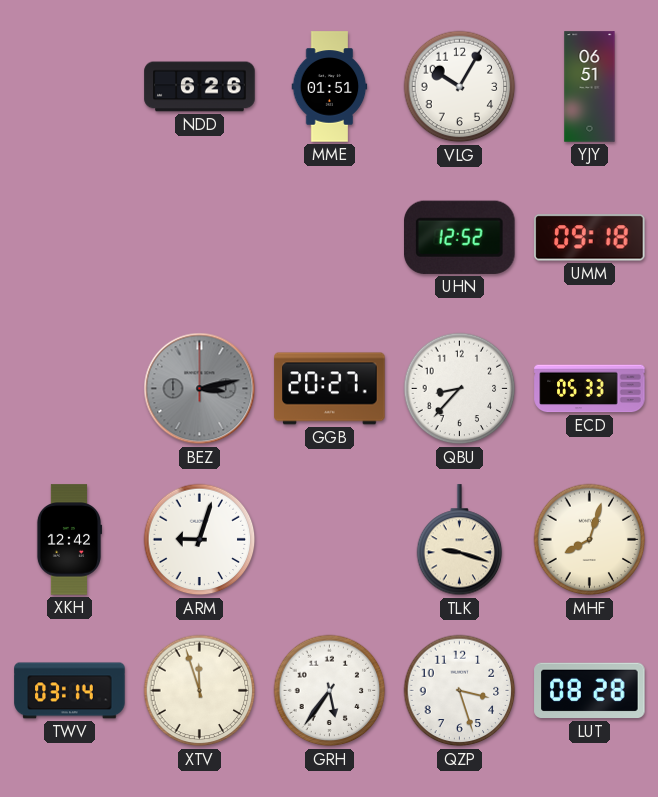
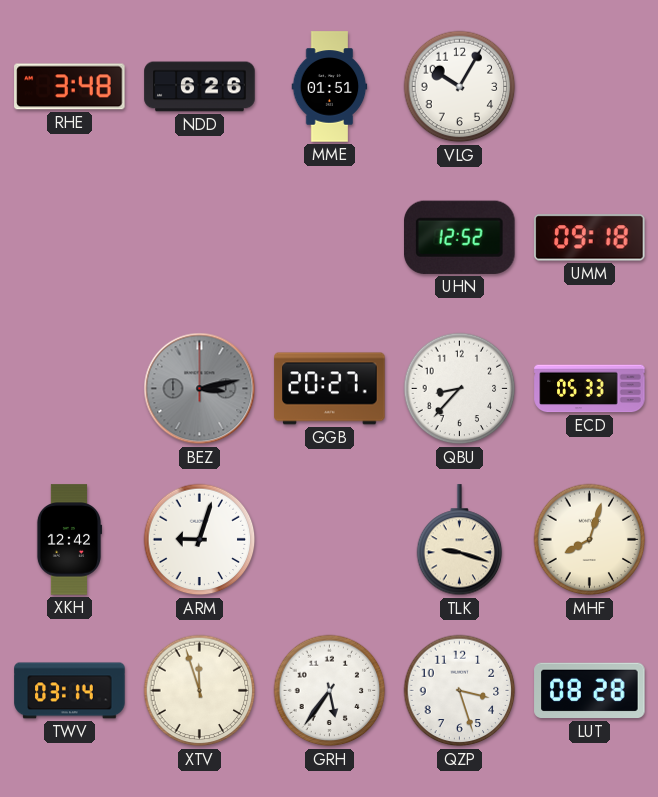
RHE: none -> 3:48 (70, 87)
YJY: 06:51 -> none (590, 87)
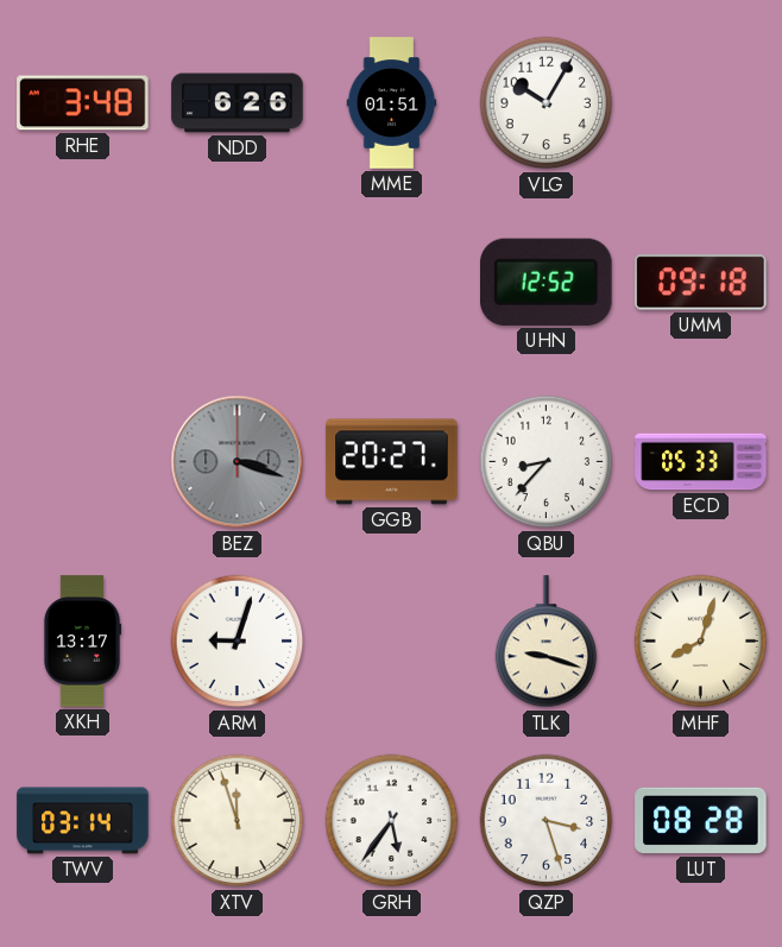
BEZ: 3:13 -> 3:18 (238, 462)
XKH: 12:42 -> 13:17 (82, 642)
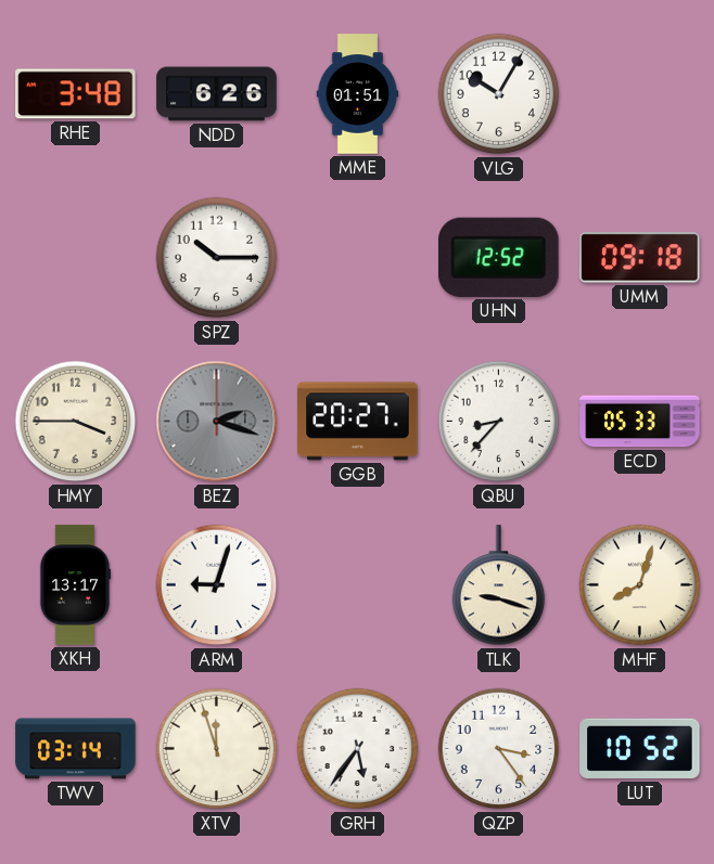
SPZ: none -> 10:15 (217, 258)
HMY: none -> 3:45 (76, 422)
BEZ: 3:18 -> 2:18 (217, 422)
QZP: 3:27 -> 3:24 (499, 749)
LUT: 08:28 -> 10:52 (640, 749)
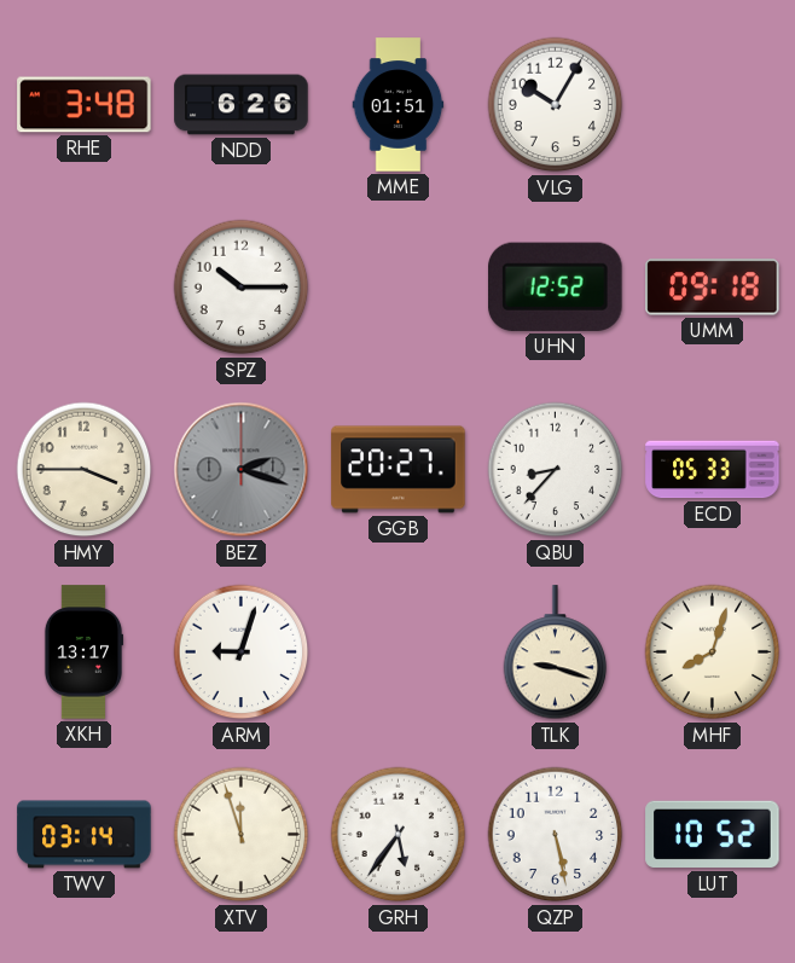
QZP: 3:24 -> 5:28 (556, 835)
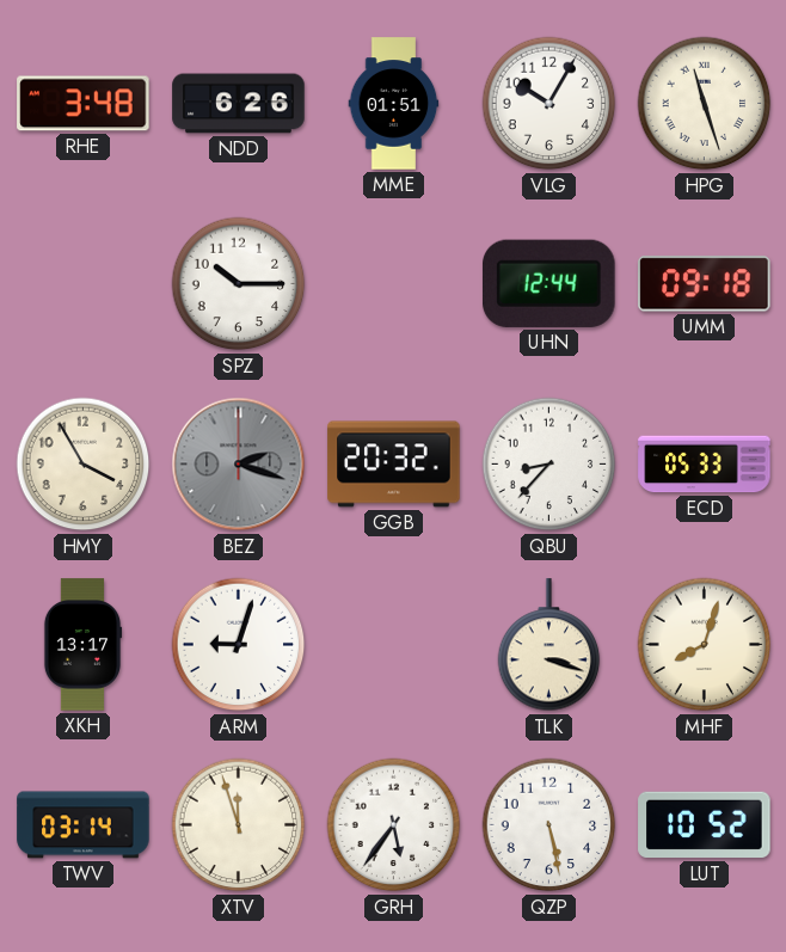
HPG: none -> 11:27 (705, 104)
UHN: 12:52 -> 12:44 (549, 283)
HMY: 3:45 -> 3:55 (84, 465)
GGB: 20:27 -> 20:32 (394, 465)
TLK: 9:18 -> 3:18 (549, 645)
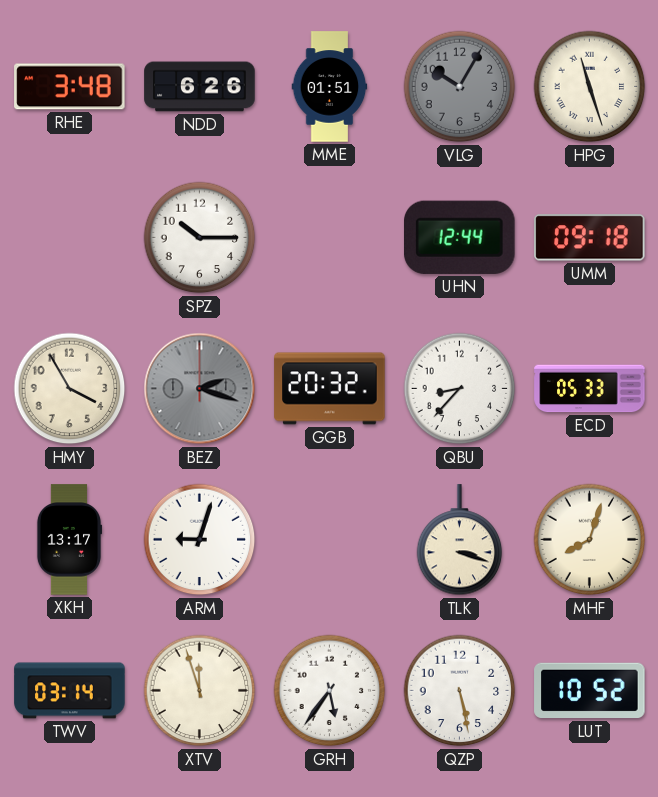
VLG dial: white -> grey (460, 87)
